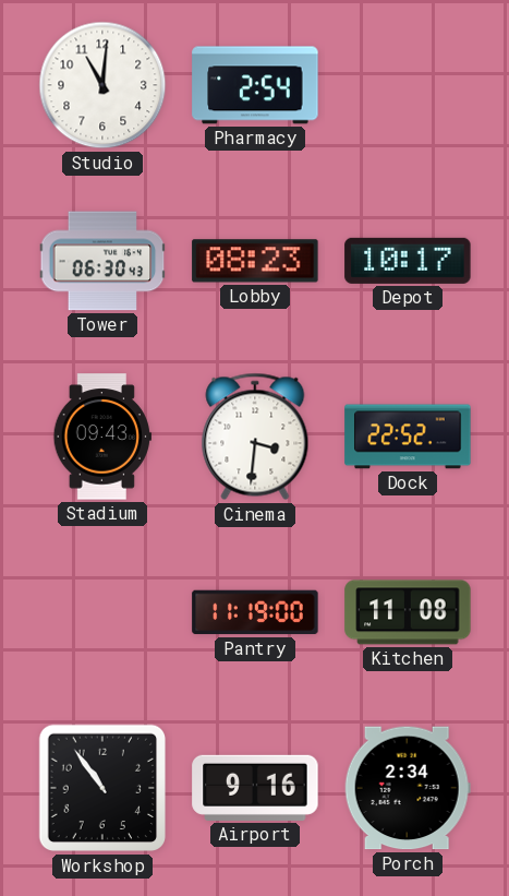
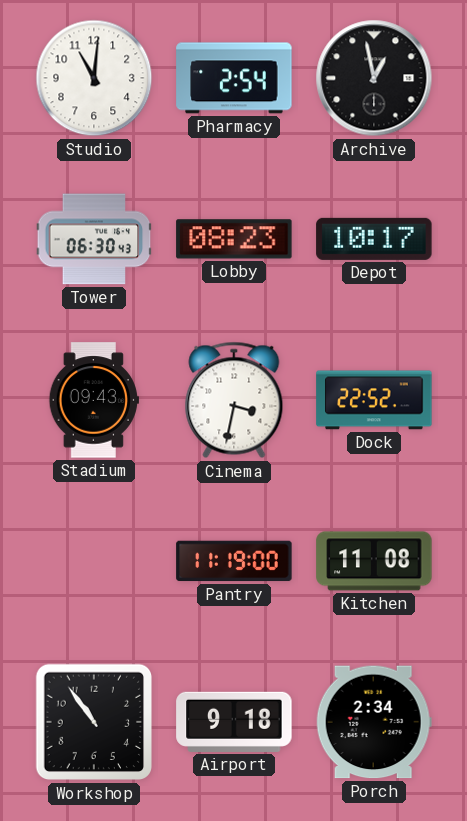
Archive: none -> 12:58 (374, 78)
Cinema: 3:31 -> 3:32 (234, 400)
Airport: 9:16 -> 9:18 (234, 722)
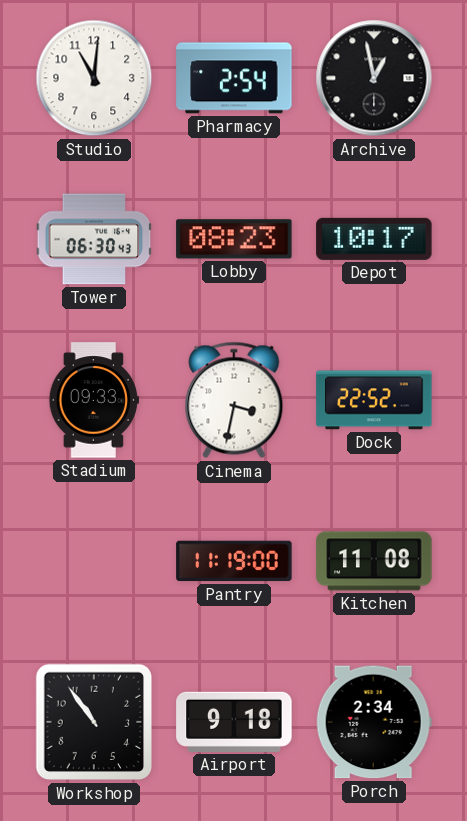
Stadium: 09:43 -> 09:33 (94, 400)
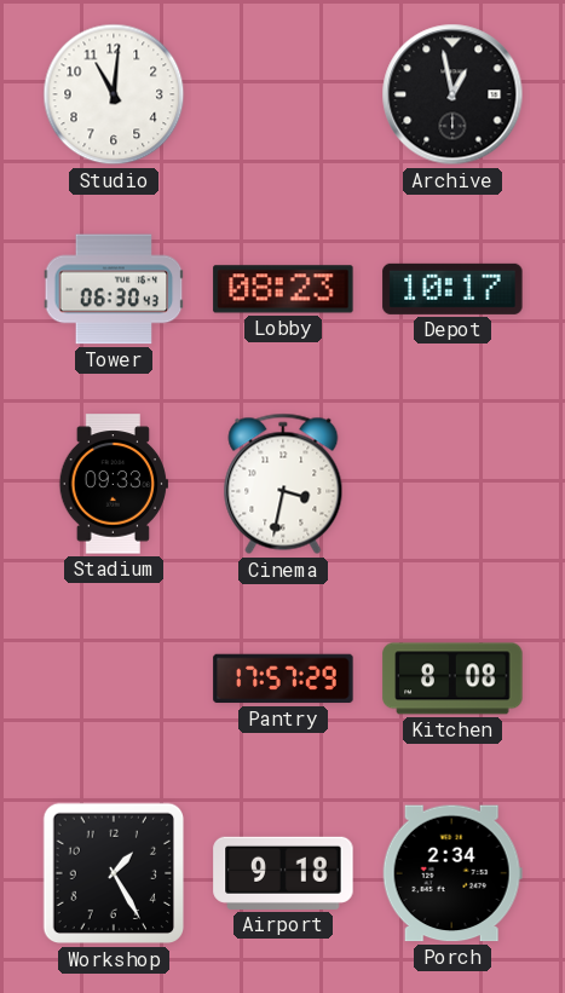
Pharmacy: 2:54 -> none (234, 78)
Dock: 22:52 -> none (374, 400)
Pantry: 11:19 -> 17:57 (283, 679)
Kitchen: 11:08 -> 8:08 (452, 679)
Workshop: 10:54 -> 1:25 (114, 873)
